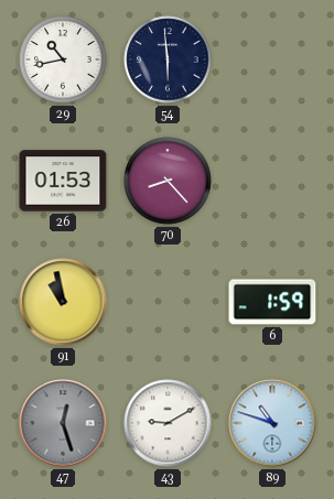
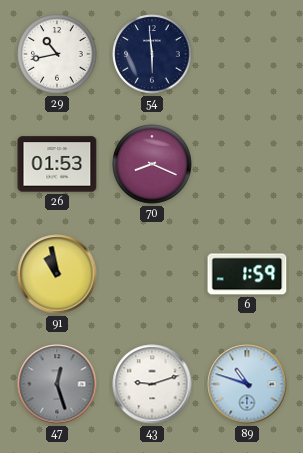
70: 8:23 -> 8:19 (152, 164)
43: 9:10 -> 9:12 (152, 384)
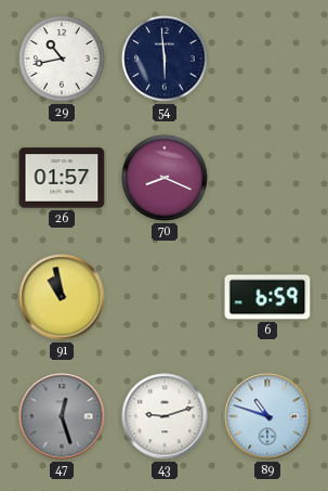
26: 01:53 -> 01:57 (62, 178)
6: 1:59 -> 6:59 (267, 297)
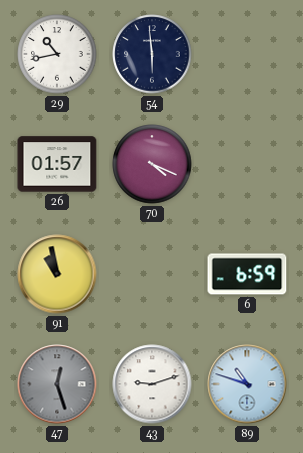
70: 8:19 -> 4:19 (152, 164)
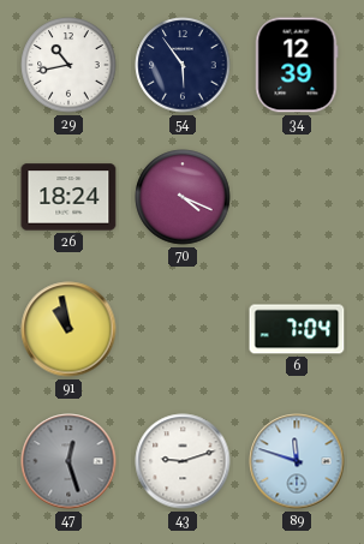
54: 5:59 -> 5:54 (183, 65)
34: none -> 12:39 (297, 65)
26: 01:57 -> 18:24 (68, 197)
6: 6:59 -> 7:04 (297, 329)
89: 10:48 -> 11:48 (297, 461)
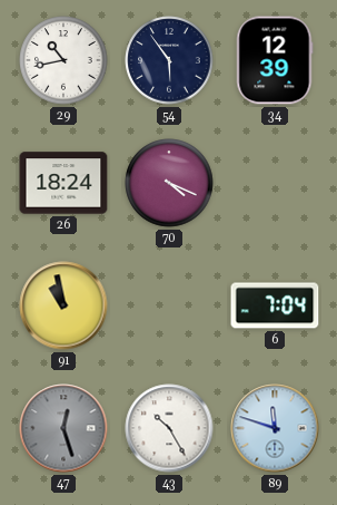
43: 9:12 -> 10:25 (169, 428)
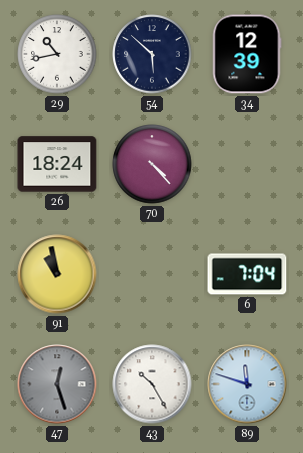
54: 5:54 -> 5:52 (152, 54)
70: 4:19 -> 4:23 (152, 164)
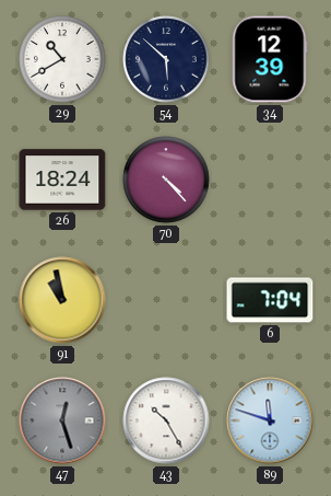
29: 10:43 -> 10:40 (62, 59)
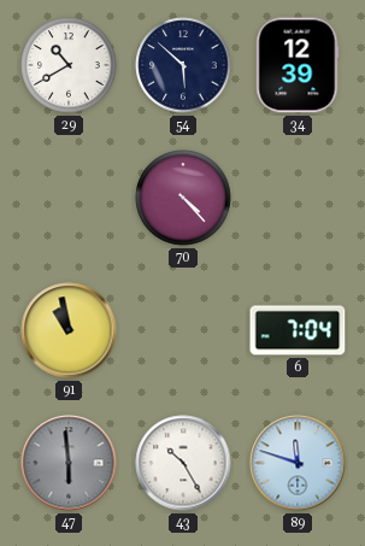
26: 18:24 -> none (62, 180)
47: 12:27 -> 5:59 (69, 463)
